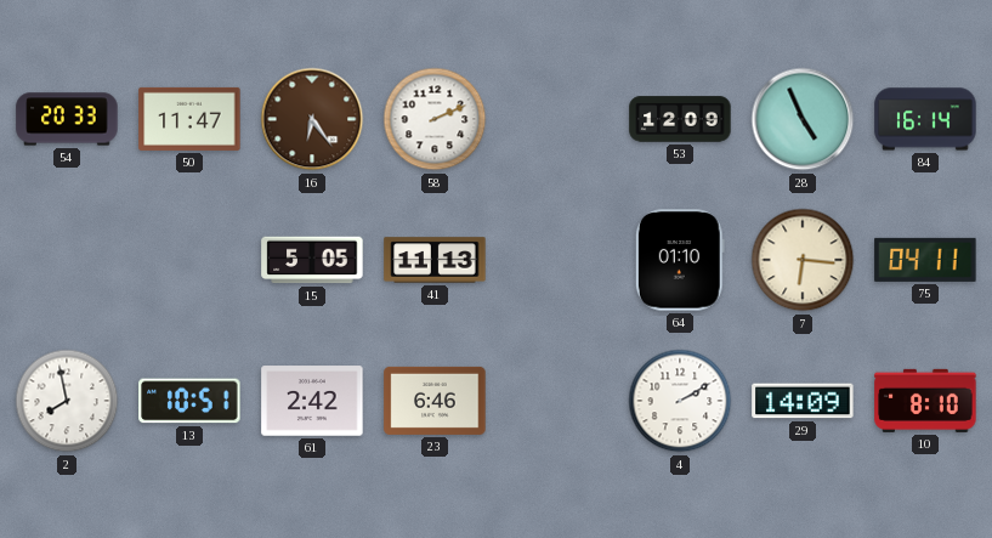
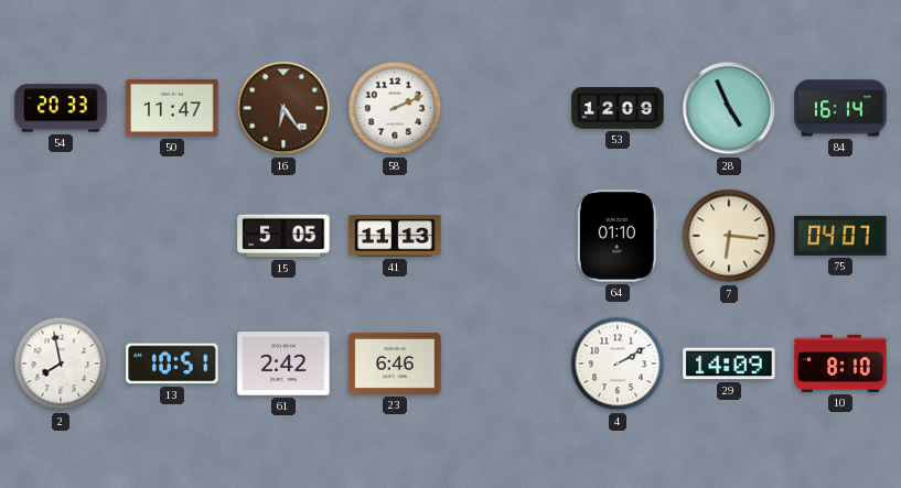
75: 04:11 -> 04:07 (840, 236)
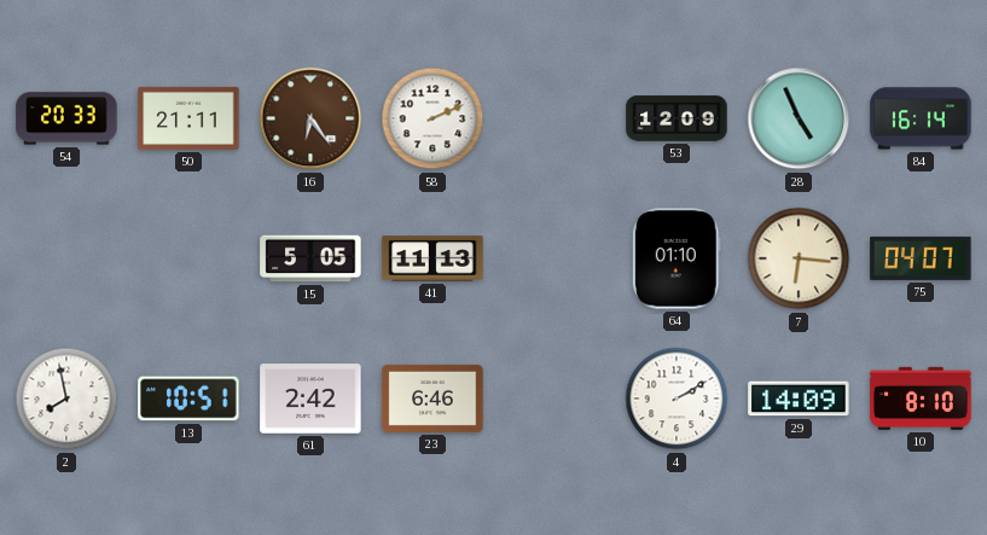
50: 11:47 -> 21:11 (188, 118)
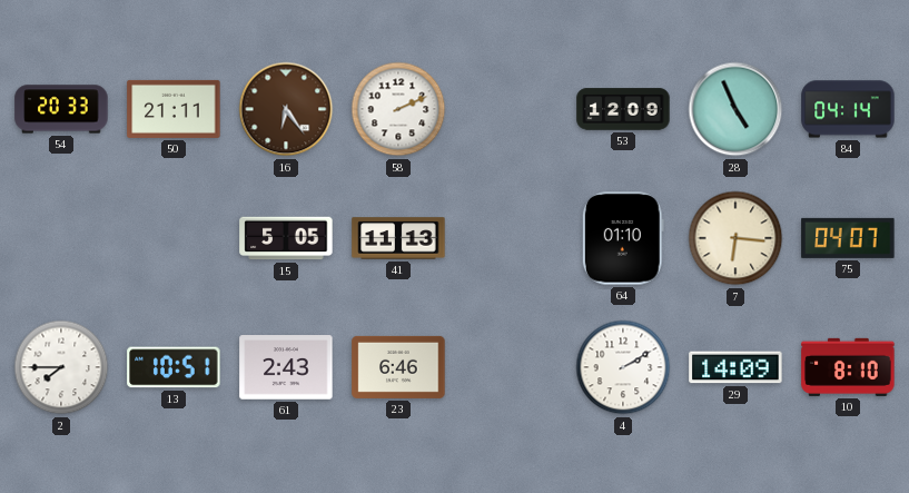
84: 16:14 -> 04:14 (848, 109)
2: 7:58 -> 7:45 (61, 367)
61: 2:42 -> 2:43 (286, 367)
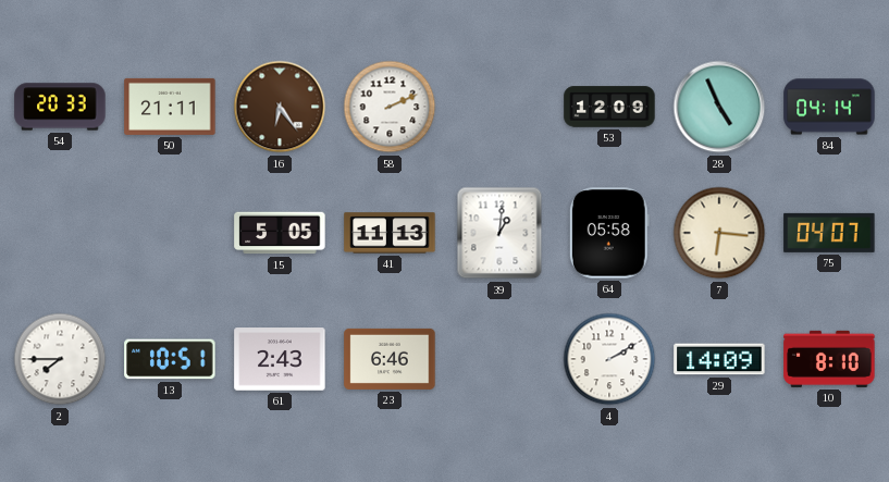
39: none -> 1:01 (499, 233)
64: 01:10 -> 05:58 (609, 233)
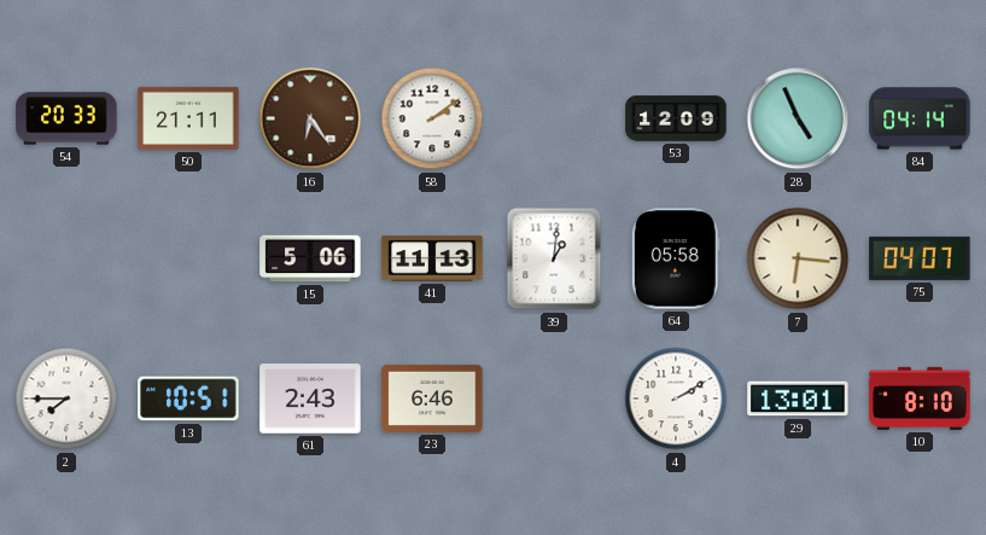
58: 2:11 -> 2:09 (432, 118)
15: 5:05 -> 5:06 (310, 258)
29: 14:09 -> 13:01 (798, 399)
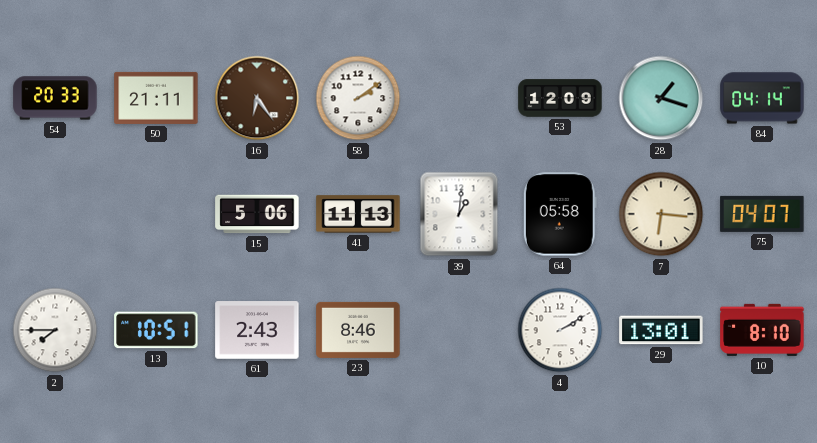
28: 4:56 -> 1:18 (661, 98)
23: 6:46 -> 8:46 (358, 330)
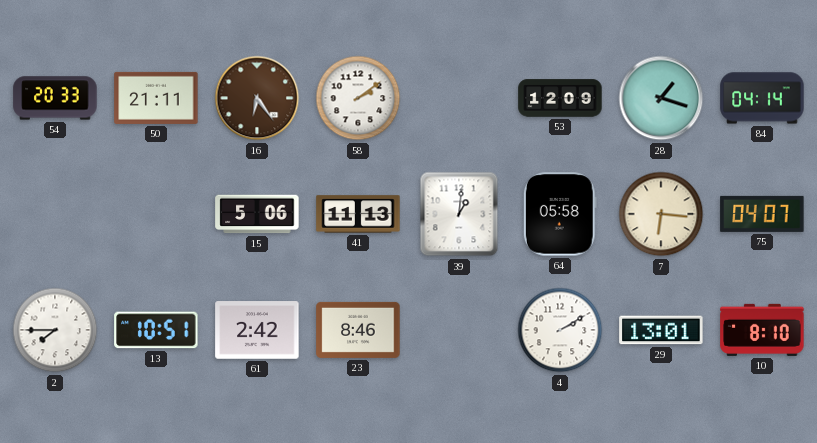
61: 2:43 -> 2:42 (257, 330)
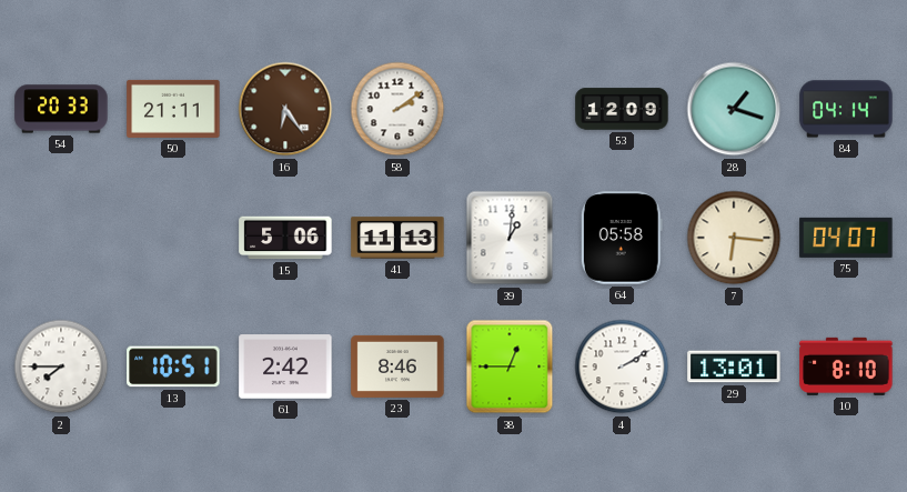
38: none -> 12:45 (510, 367)
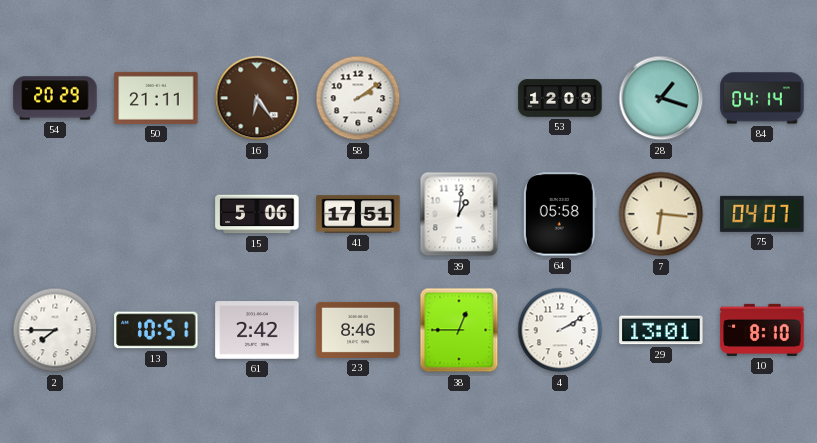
54: 20:33 -> 20:29 (55, 98)
41: 11:13 -> 17:51 (358, 214)
